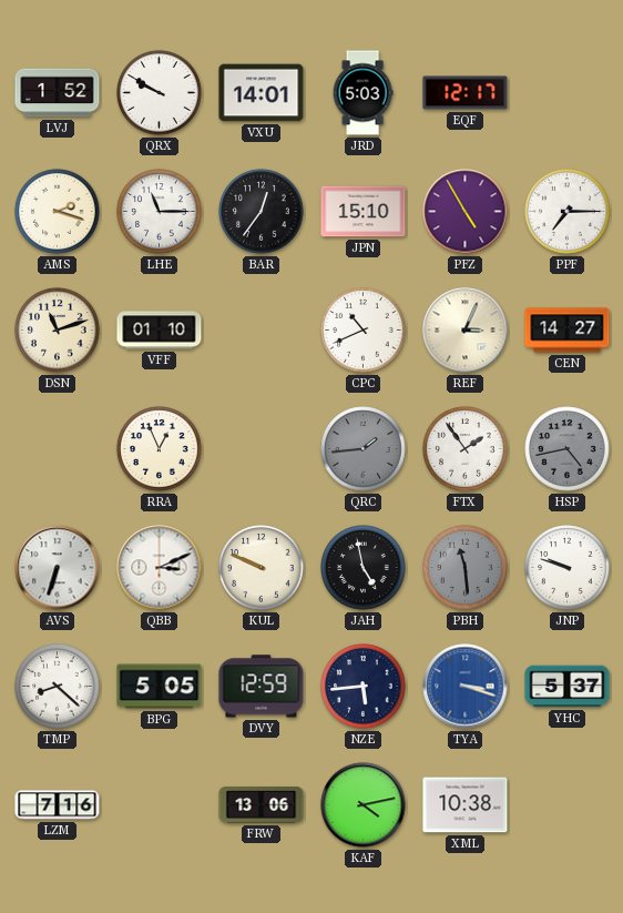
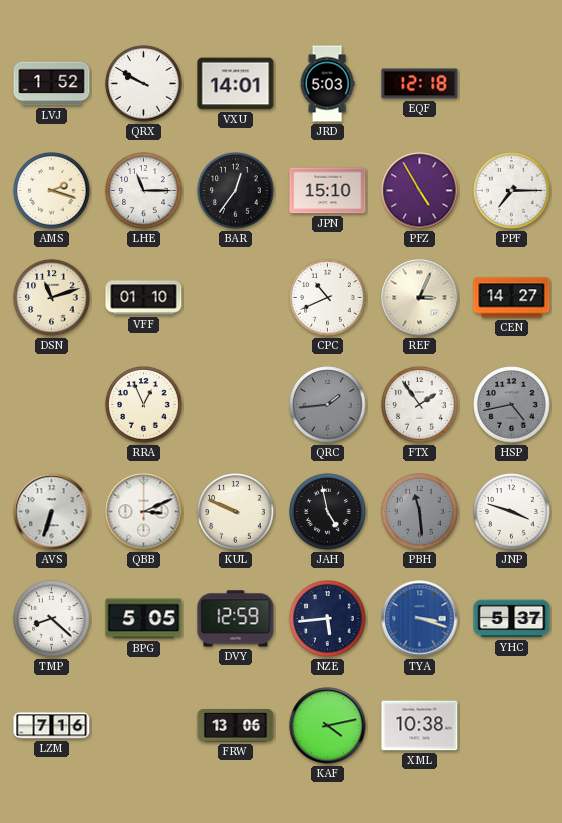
EQF: 12:17 -> 12:18 (420, 84)
JNP: 9:48 -> 3:48 (512, 512)
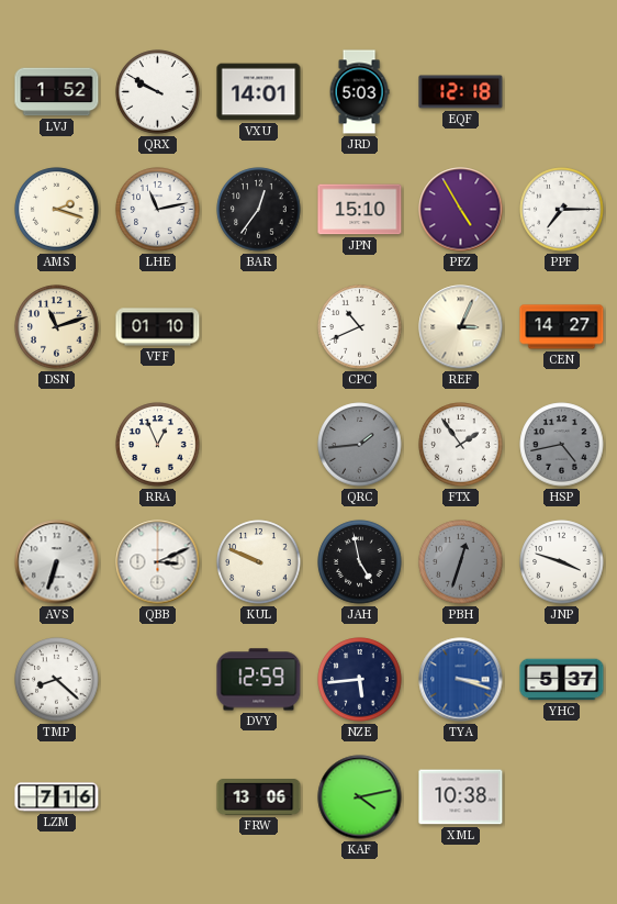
LHE: 11:15 -> 11:13 (158, 210)
PBH: 11:29 -> 12:33 (461, 562)
BPG: 5:05 -> none (144, 619)
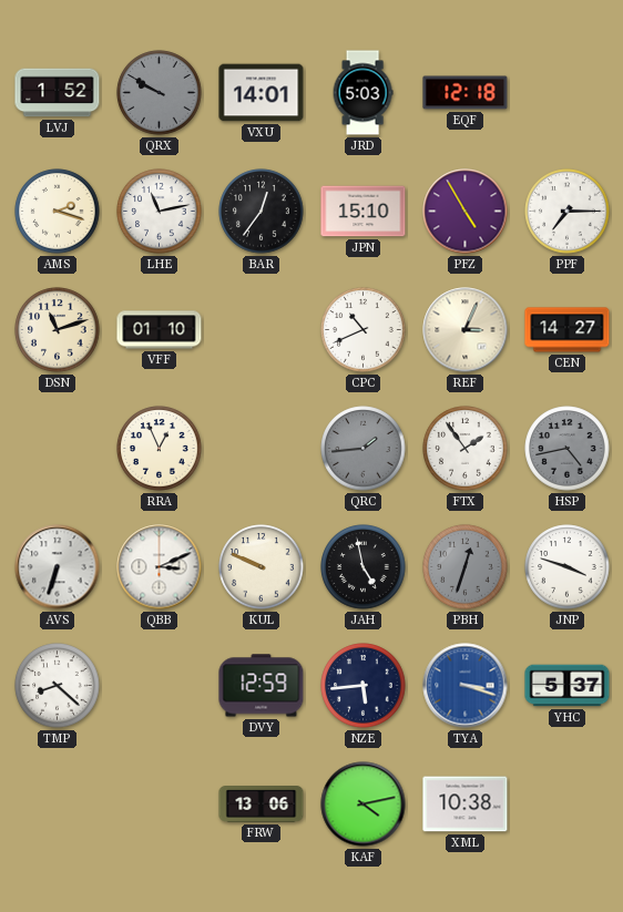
QRX dial: white -> grey (160, 93)
LZM: 7:16 -> none (57, 797)
